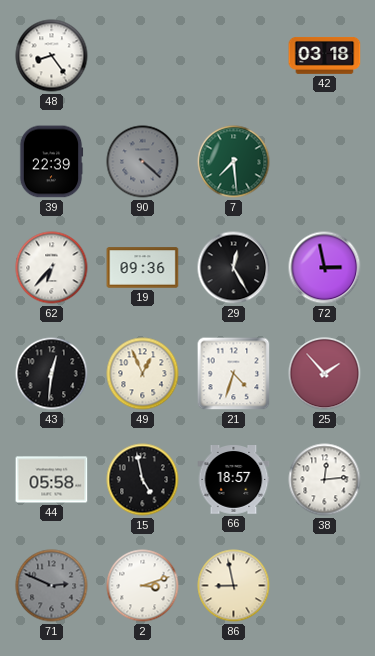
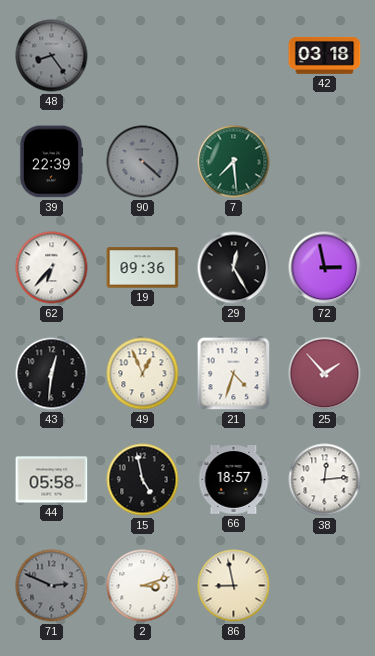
48 dial: white -> grey (52, 56)
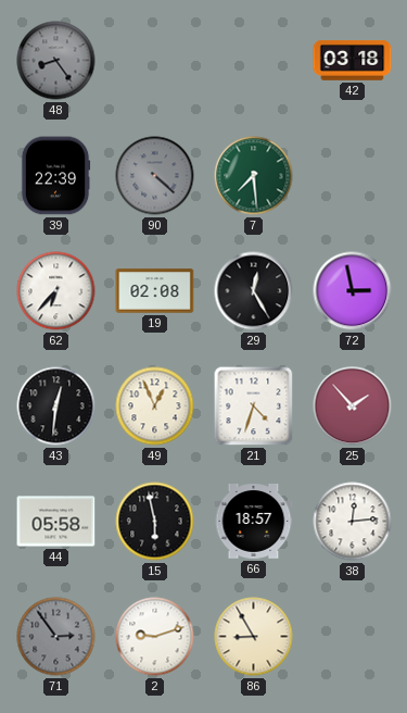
19: 09:36 -> 02:08 (155, 291)
15: 4:58 -> 5:58 (155, 522)
71: 2:49 -> 2:54 (56, 637)
2: 3:12 -> 9:12 (155, 637)
86: 8:58 -> 8:55 (254, 637)
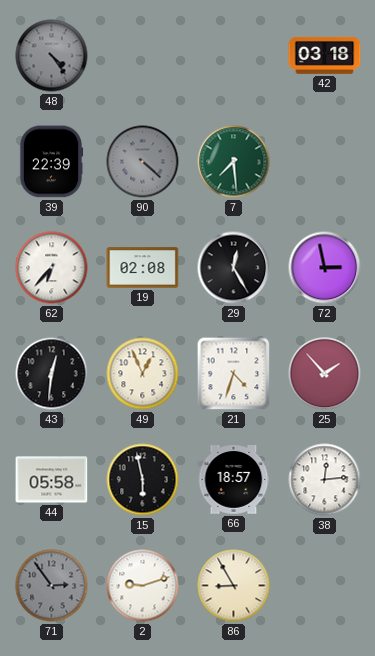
48: 8:24 -> 4:24 (52, 56)
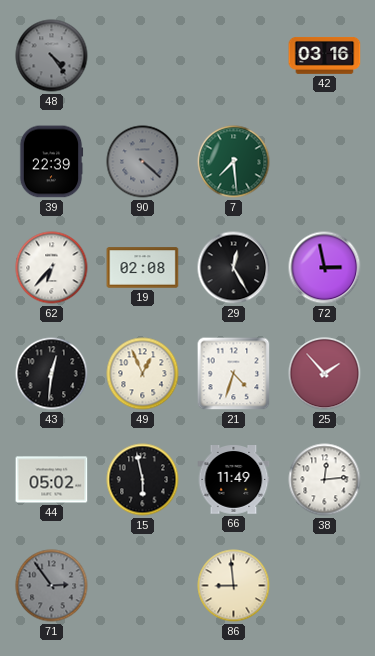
42: 03:18 -> 03:16 (325, 55)
44: 05:58 -> 05:02 (52, 480)
66: 18:57 -> 11:49 (234, 480)
2: 9:12 -> none (143, 586)
86: 8:55 -> 8:59 (234, 586)
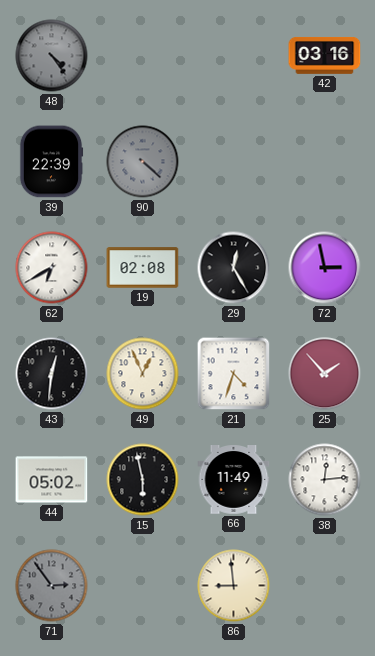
7: 7:29 -> none (234, 162)
62: 6:37 -> 6:40 (52, 268)
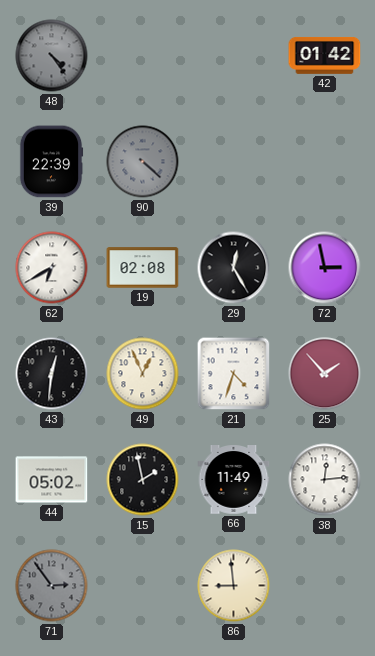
42: 03:16 -> 01:42 (325, 55)
15: 5:58 -> 1:58 (143, 480)
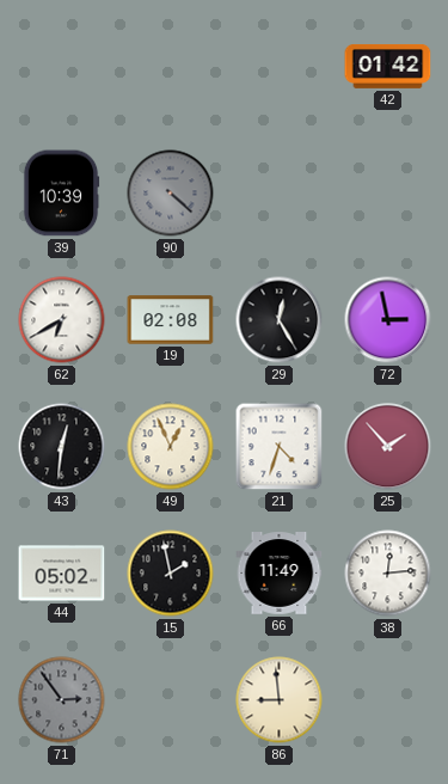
48: 4:24 -> none (52, 56)
39: 22:39 -> 10:39 (61, 194)
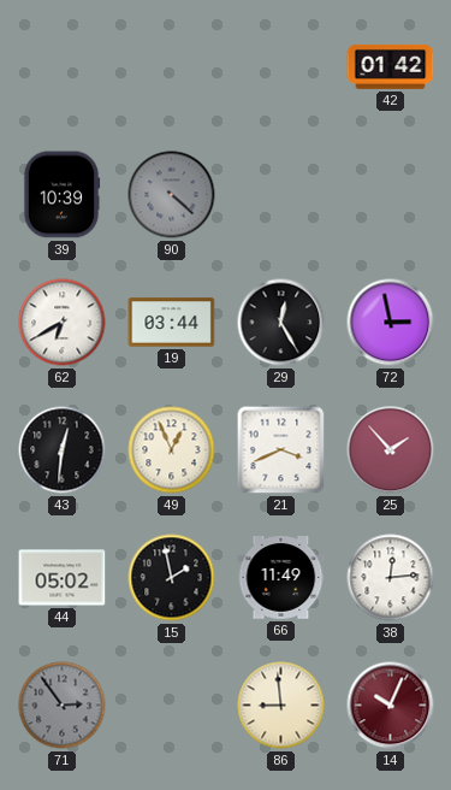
19: 02:08 -> 03:44 (172, 323)
21: 4:33 -> 3:41 (281, 450)
14: none -> 10:04 (391, 706)
